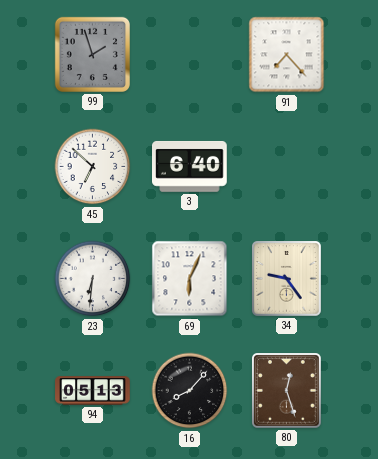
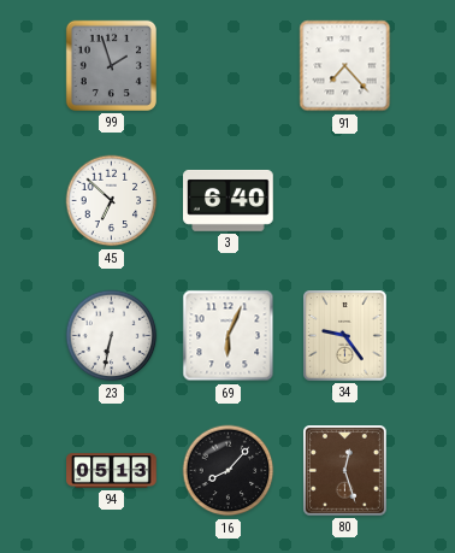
23: 6:31 -> 6:32 (112, 336)
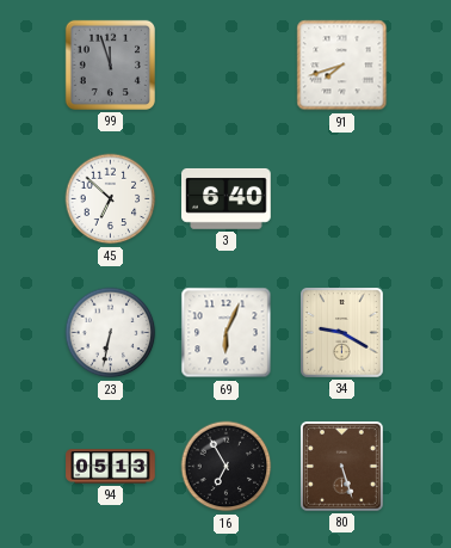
99: 1:57 -> 11:57 (110, 64)
91: 7:23 -> 7:42 (342, 66)
34: 9:24 -> 9:20 (342, 333)
16: 8:07 -> 6:55 (227, 467)
80: 12:27 -> 5:27 (342, 467)
